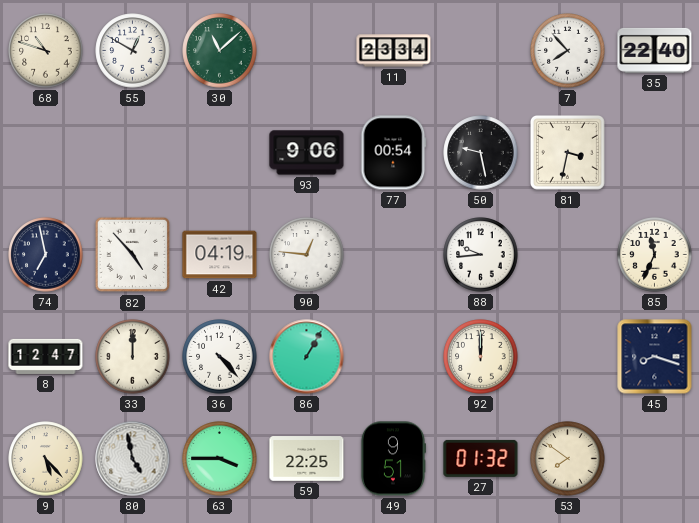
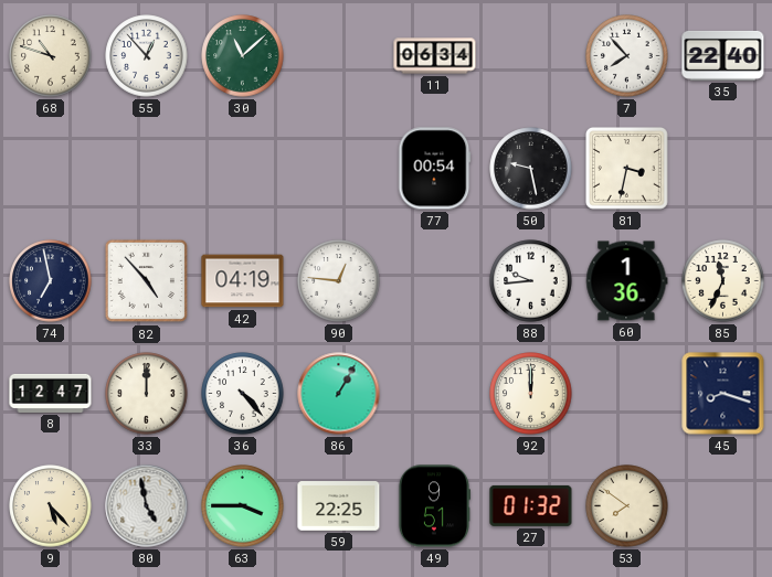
55: 12:50 -> 12:53 (147, 56)
11: 23:34 -> 06:34 (435, 56)
93: 9:06 -> none (307, 153)
60: none -> 1:36 (627, 281)
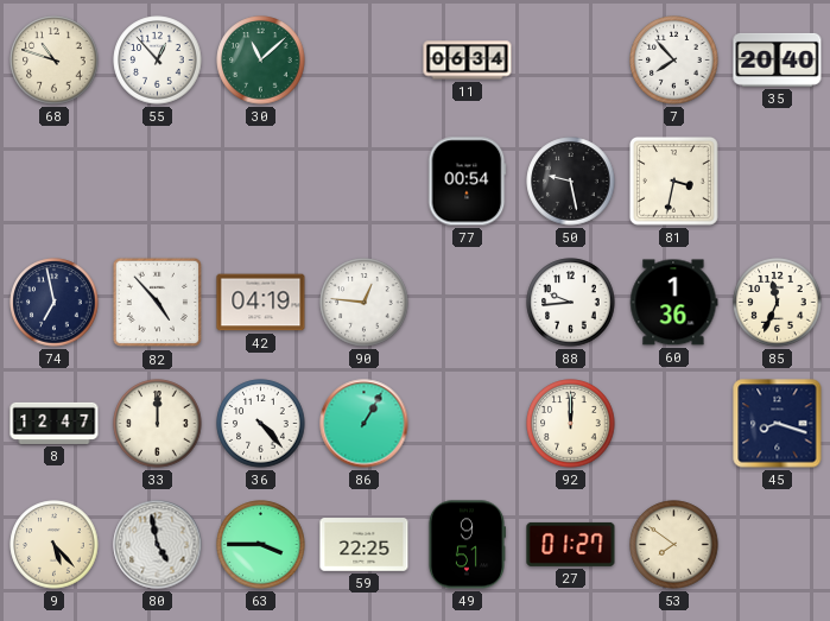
35: 22:40 -> 20:40 (778, 59)
27: 01:32 -> 01:27 (571, 544)
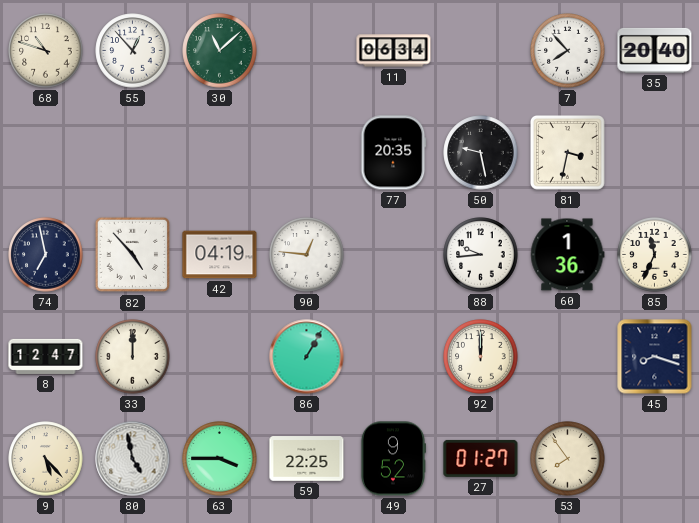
77: 00:54 -> 20:35 (394, 153)
36: 4:23 -> none (261, 424)
49: 9:51 -> 9:52 (392, 459)
53: 7:51 -> 7:54 (568, 459)
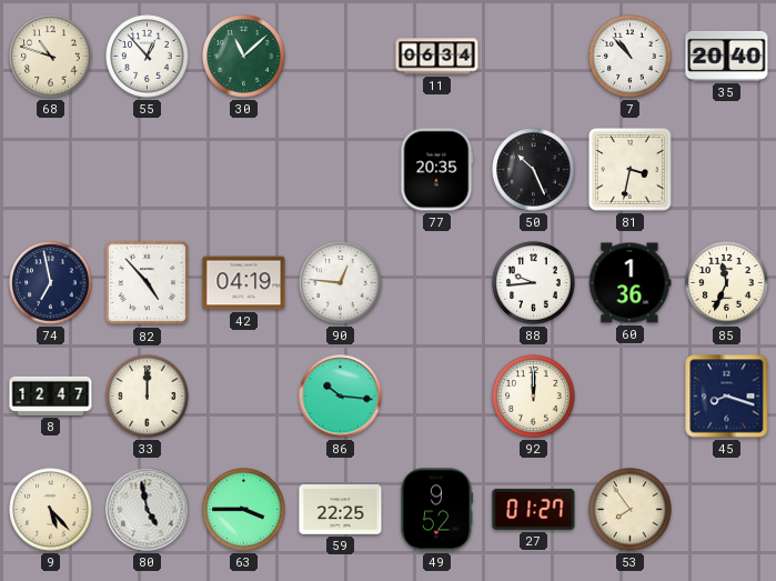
7: 7:53 -> 10:53 (631, 57)
50: 9:28 -> 10:26 (534, 170)
86: 1:05 -> 10:16 (341, 397)
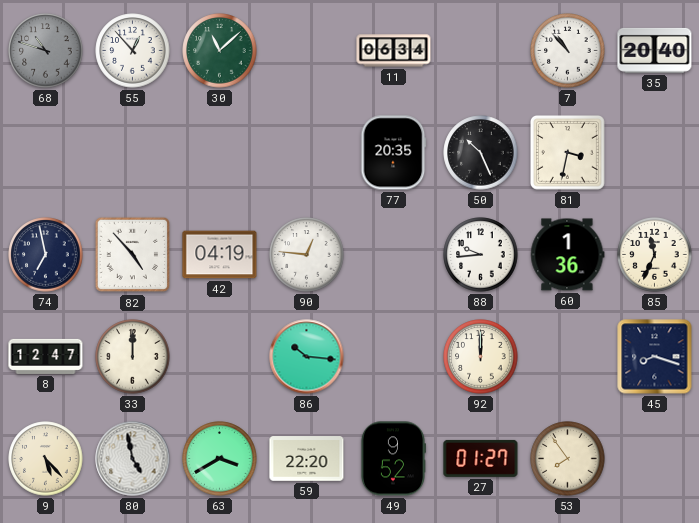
68 dial: cream -> grey (46, 51)
63: 3:45 -> 3:40 (220, 459)
59: 22:25 -> 22:20 (307, 459)
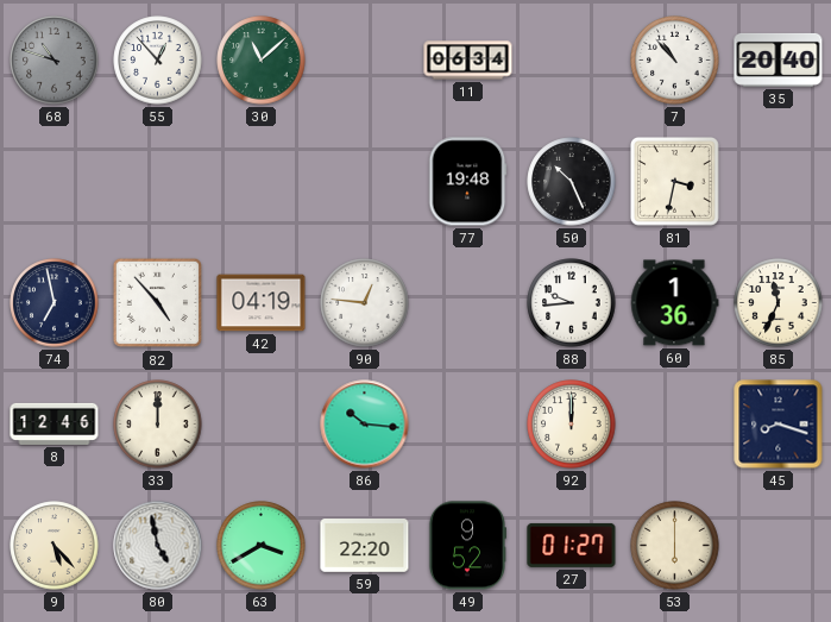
77: 20:35 -> 19:48 (468, 182)
8: 12:47 -> 12:46 (55, 423)
53: 7:54 -> 6:00 (675, 546)
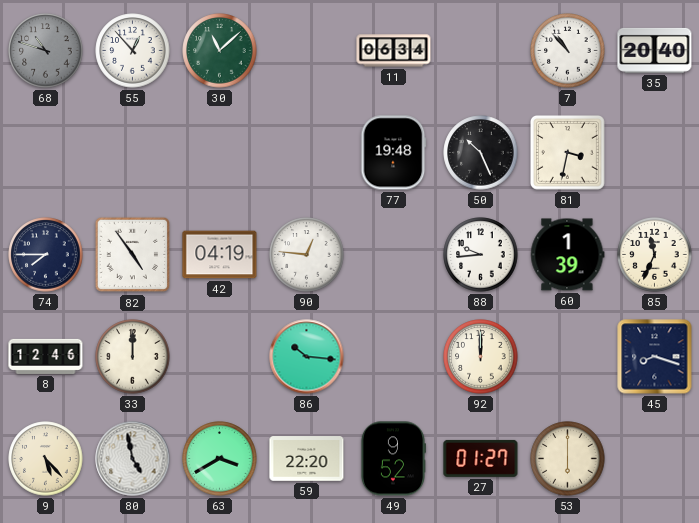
74: 6:58 -> 7:45 (46, 255)
82: 4:53 -> 4:54 (133, 255)
60: 1:36 -> 1:39 (568, 255)
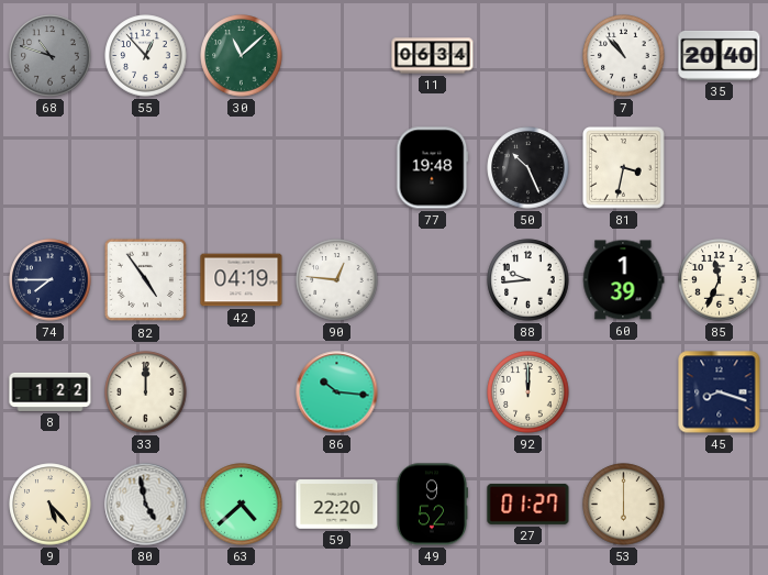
8: 12:46 -> 1:22 (51, 391)
63: 3:40 -> 4:38 (242, 505)
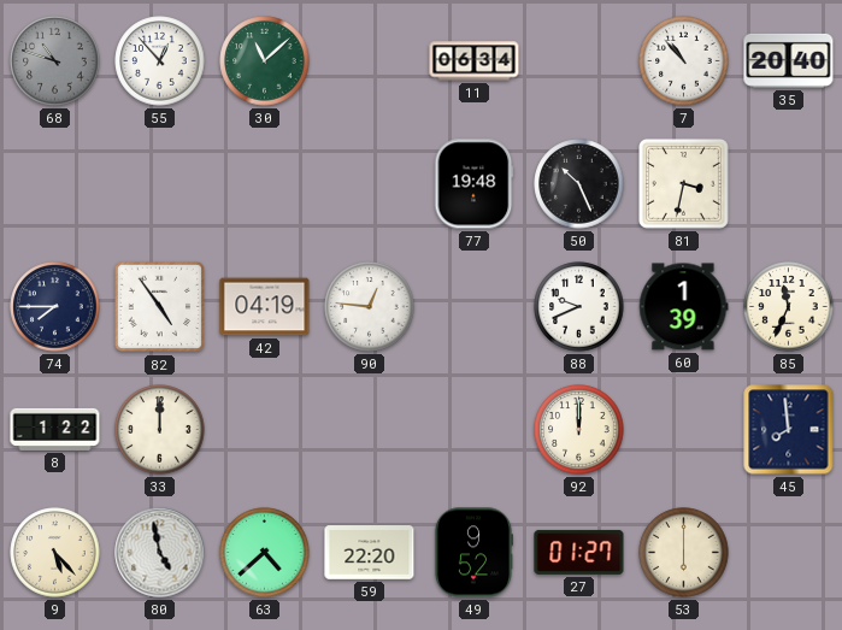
88: 9:44 -> 9:41 (579, 307)
86: 10:16 -> none (337, 392)
45: 8:18 -> 7:59 (789, 430)
